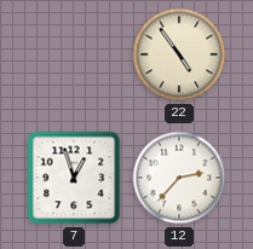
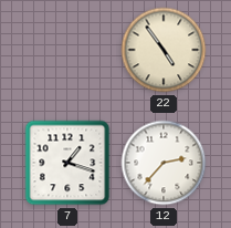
7: 12:57 -> 1:18 (67, 163)
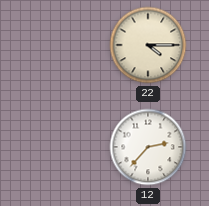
22: 4:54 -> 4:15 (148, 45)
7: 1:18 -> none (67, 163)
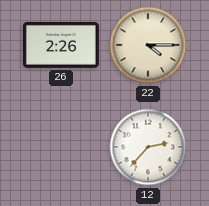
26: none -> 2:26 (61, 45)
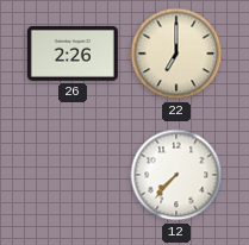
22: 4:15 -> 7:00 (176, 54)
12: 2:37 -> 7:37 (176, 175)
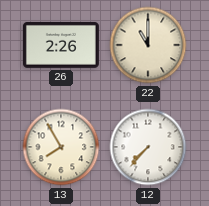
22: 7:00 -> 11:00 (148, 45)
13: none -> 7:55 (61, 147)
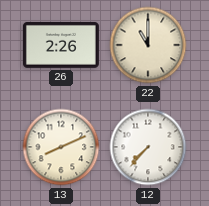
13: 7:55 -> 8:11 (61, 147)
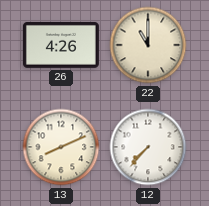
26: 2:26 -> 4:26 (61, 45)
